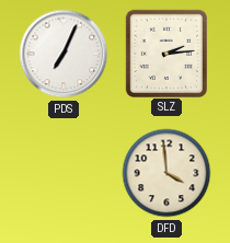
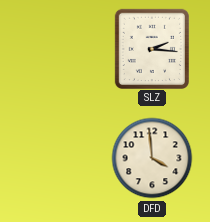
PDS: 7:04 -> none (64, 54)
SLZ: 2:14 -> 2:16 (151, 48)
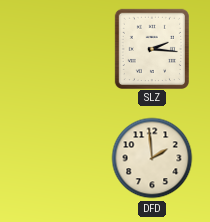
DFD: 3:59 -> 1:59 (152, 158)
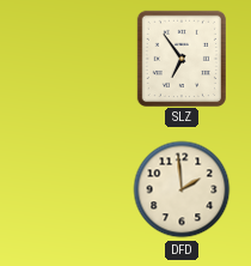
SLZ: 2:16 -> 6:54 (180, 58)
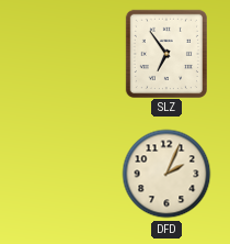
DFD: 1:59 -> 2:04 (166, 174)
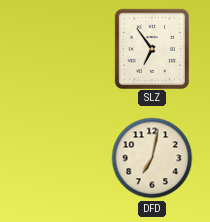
DFD: 2:04 -> 7:02 (152, 158)
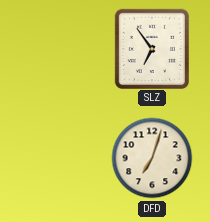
DFD: 7:02 -> 7:03 (152, 158)
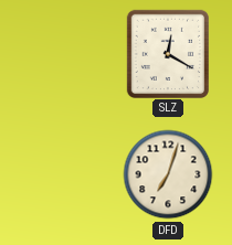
SLZ: 6:54 -> 12:20 (167, 53)
